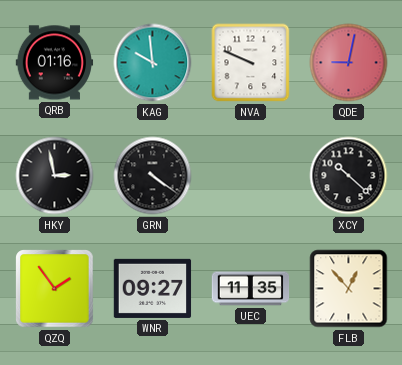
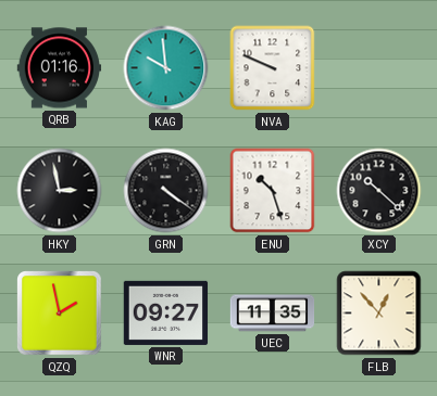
QDE: 9:02 -> none (349, 63)
ENU: none -> 10:27 (273, 191)
QZQ: 1:54 -> 1:58 (60, 314)
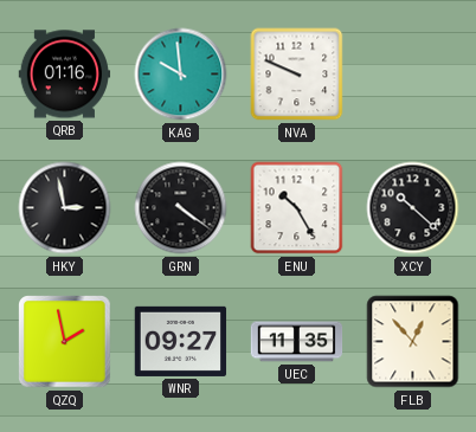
ENU: 10:27 -> 10:25 (297, 208)
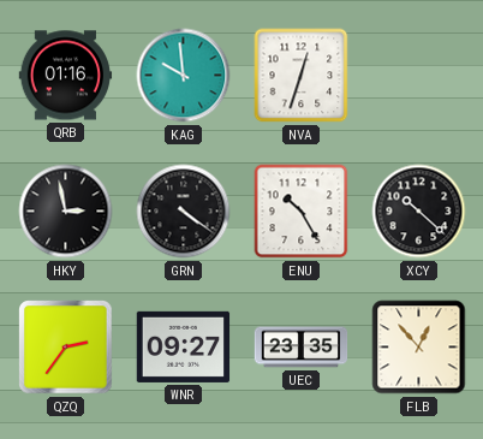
NVA: 9:49 -> 12:33 (302, 76)
QZQ: 1:58 -> 2:36 (66, 348)
UEC: 11:35 -> 23:35 (302, 348)
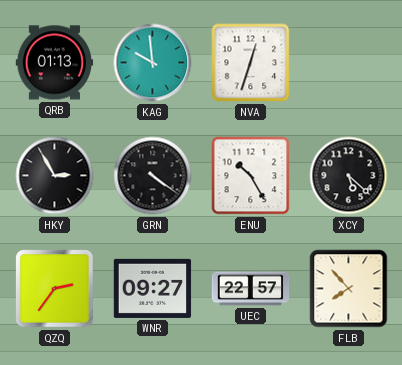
QRB: 01:16 -> 01:13 (55, 63)
HKY: 2:58 -> 2:55 (55, 176)
XCY: 10:22 -> 5:22 (349, 176)
UEC: 23:35 -> 22:57 (251, 289)
FLB: 12:53 -> 7:53 (349, 289)
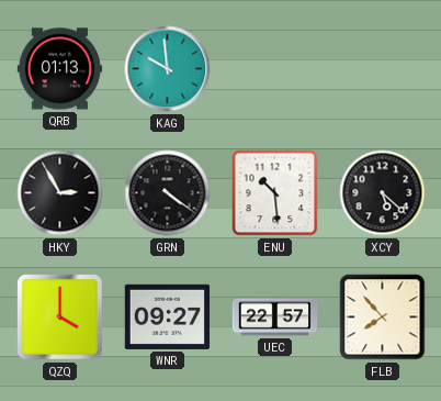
NVA: 12:33 -> none (251, 63)
ENU: 10:25 -> 10:29 (275, 193)
QZQ: 2:36 -> 4:00 (60, 318)
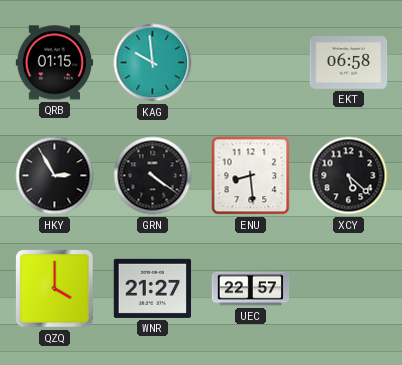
QRB: 01:13 -> 01:15 (55, 63)
EKT: none -> 06:58 (349, 63)
ENU: 10:29 -> 8:29 (251, 176)
WNR: 09:27 -> 21:27 (153, 288)
FLB: 7:53 -> none (383, 318)
